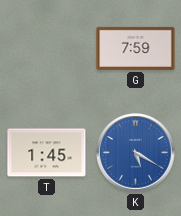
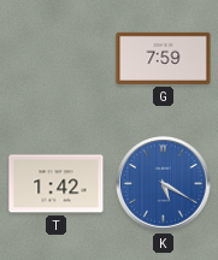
T: 1:45 -> 1:42 (57, 184)
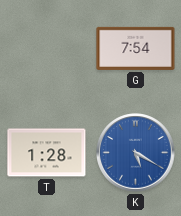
G: 7:59 -> 7:54 (136, 48)
T: 1:42 -> 1:28 (47, 153)
